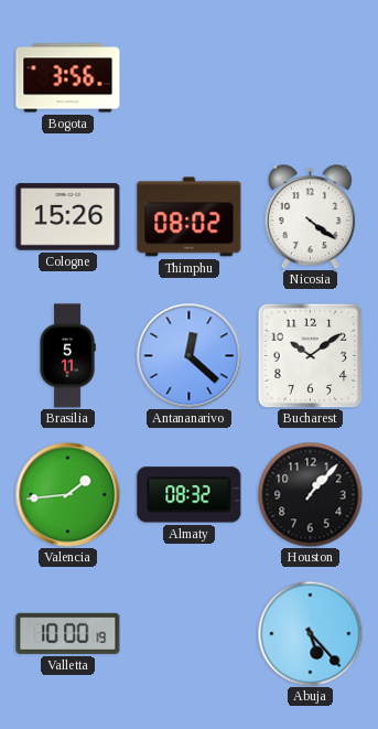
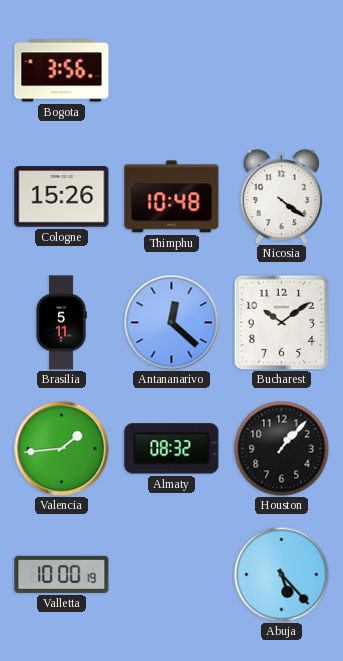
Thimphu: 08:02 -> 10:48 (172, 197)
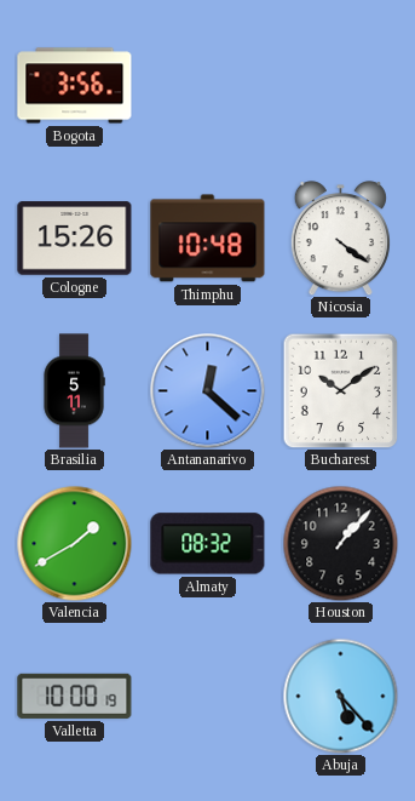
Valencia: 1:44 -> 1:40 (74, 543)
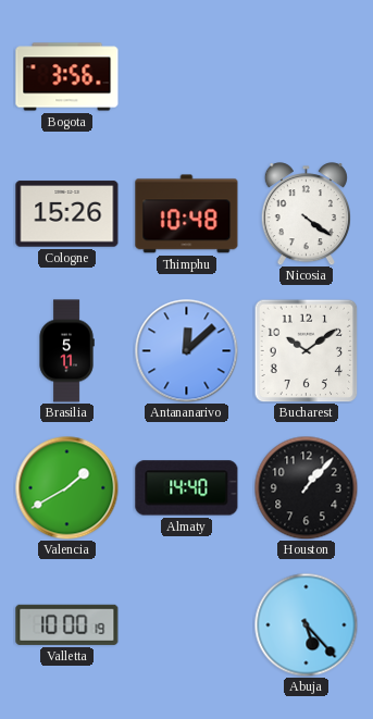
Antananarivo: 12:22 -> 12:08 (186, 350)
Almaty: 08:32 -> 14:40 (187, 488)
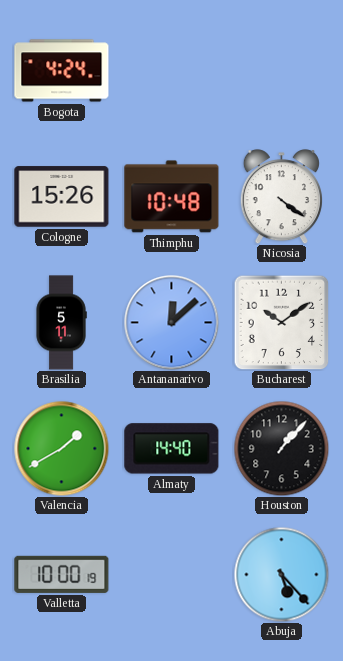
Bogota: 3:56 -> 4:24 (62, 71)
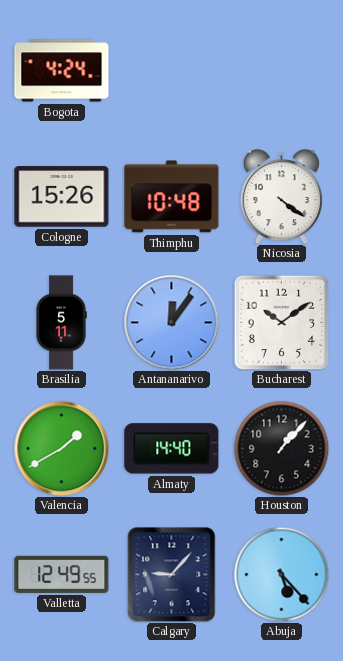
Antananarivo: 12:08 -> 12:06 (171, 322)
Valletta: 10:00 -> 12:49 (62, 574)
Calgary: none -> 9:07 (172, 574)
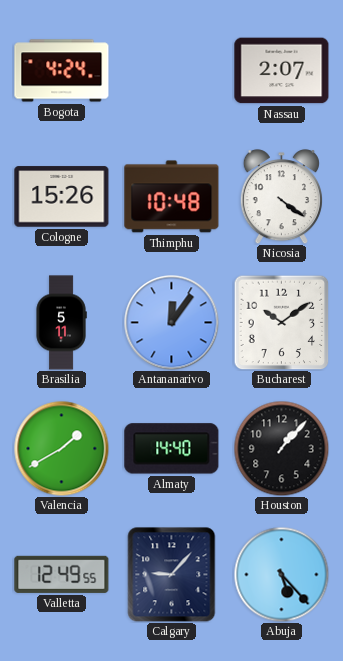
Nassau: none -> 2:07 (282, 71)
